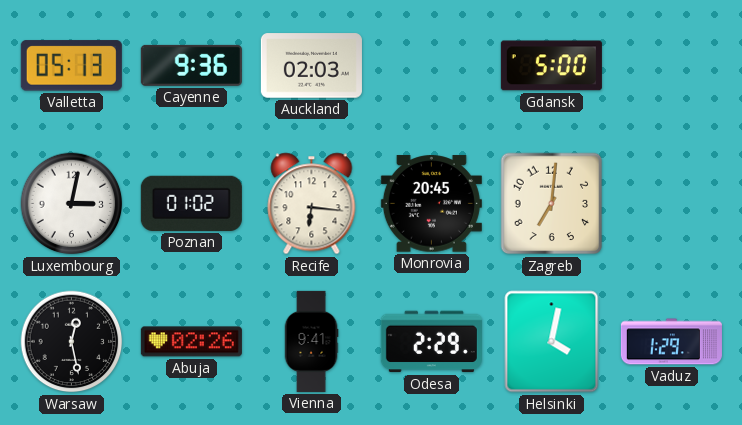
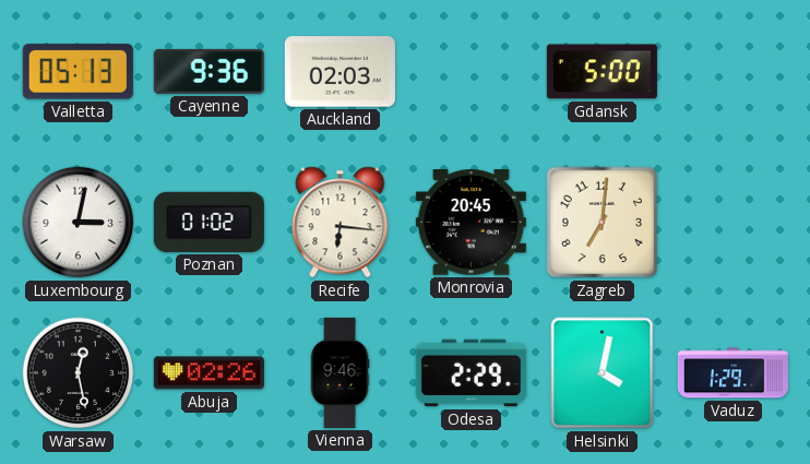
Vienna: 9:41 -> 9:46 (340, 372)
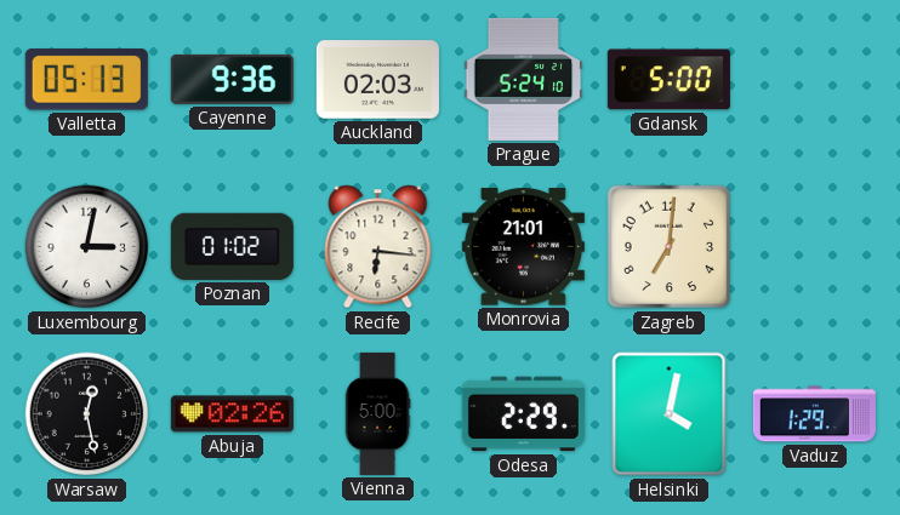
Prague: none -> 5:24 (524, 79)
Monrovia: 20:45 -> 21:01 (523, 247)
Vienna: 9:46 -> 5:00 (377, 413)
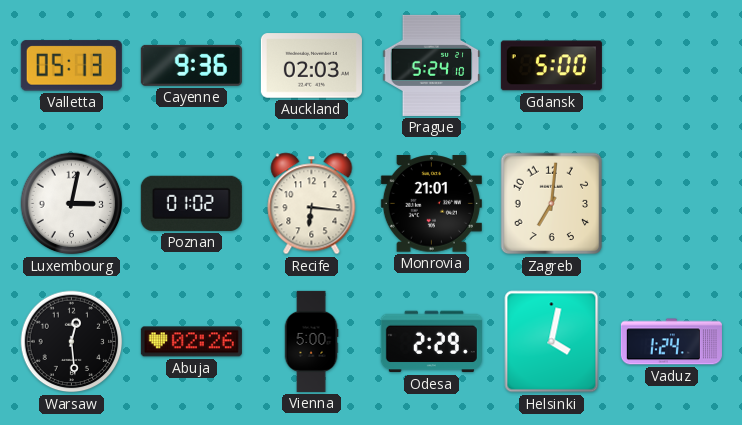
Warsaw: 12:28 -> 12:29 (72, 342)
Vaduz: 1:29 -> 1:24 (671, 342)
